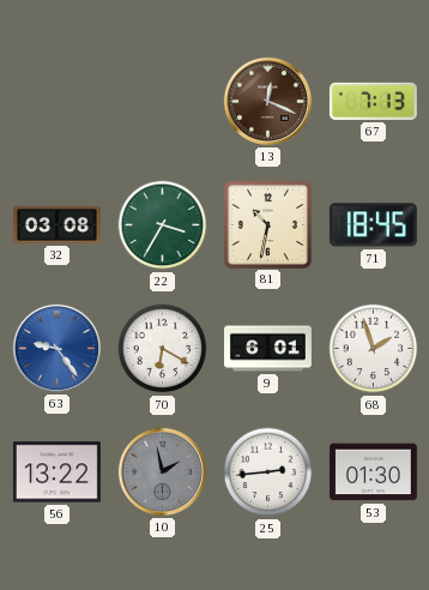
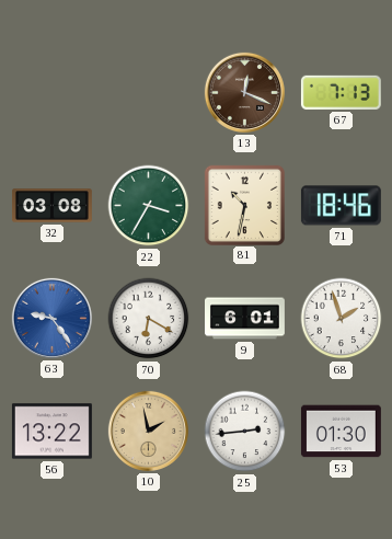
71: 18:45 -> 18:46 (341, 206)
10 dial: grey -> champagne (148, 431)
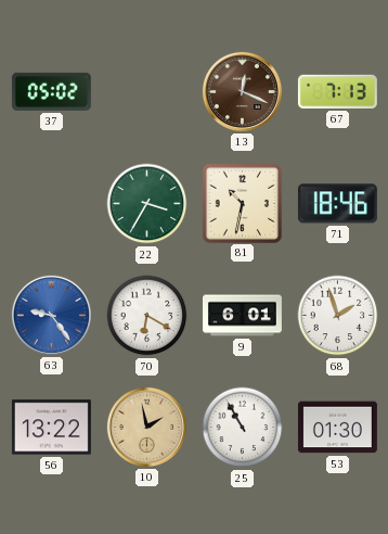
37: none -> 05:02 (51, 91)
32: 03:08 -> none (51, 206)
25: 2:44 -> 10:55 (243, 428)
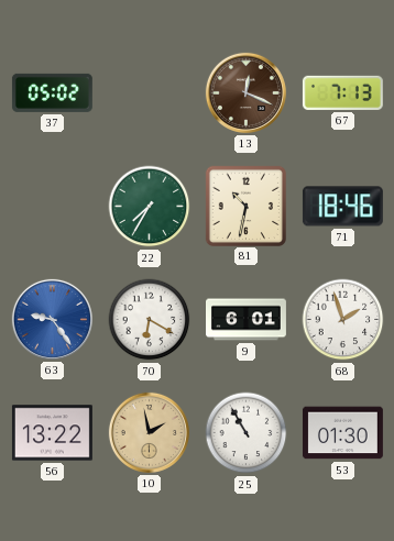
22: 3:35 -> 7:35 (150, 207)
